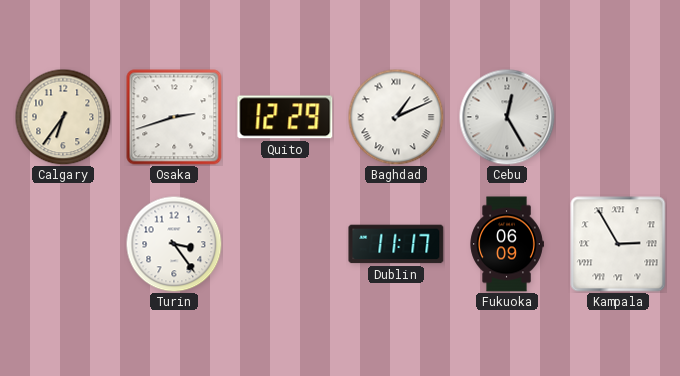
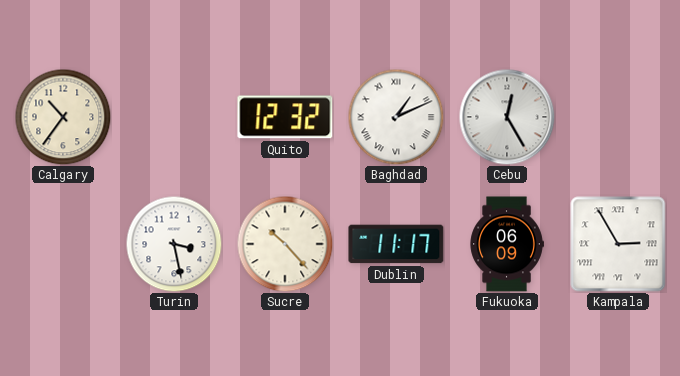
Calgary: 6:36 -> 10:36 (63, 117)
Osaka: 2:42 -> none (174, 117)
Quito: 12:29 -> 12:32 (285, 117)
Turin: 3:24 -> 3:28 (174, 244)
Sucre: none -> 10:23 (285, 244)
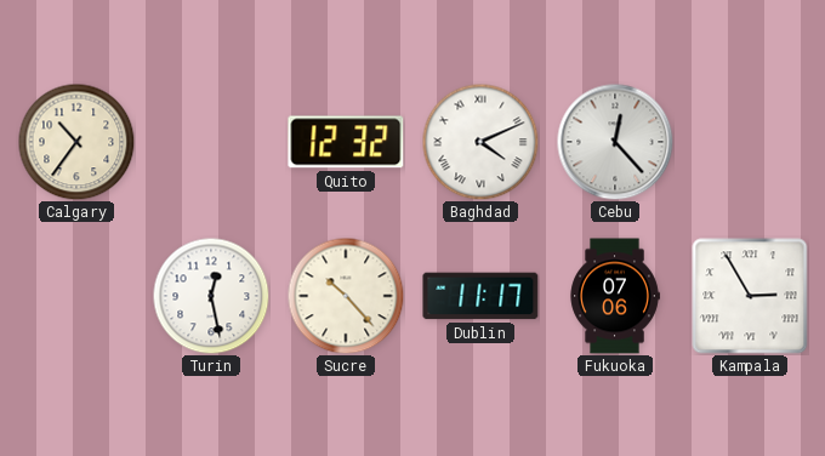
Baghdad: 1:11 -> 4:11 (480, 142)
Cebu: 12:25 -> 12:23 (615, 142)
Turin: 3:28 -> 12:28 (211, 296)
Fukuoka: 06:09 -> 07:06 (615, 296)
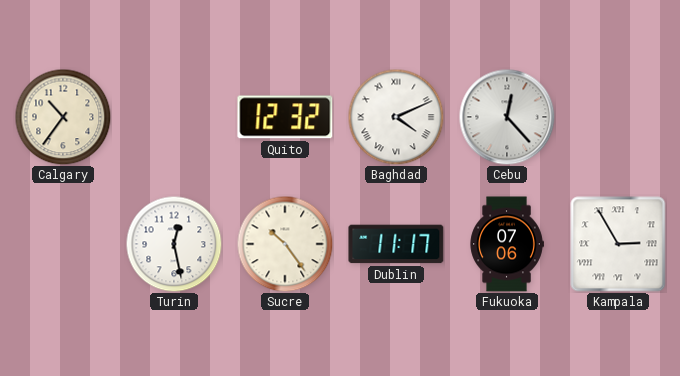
Sucre: 10:23 -> 10:24 (285, 244)
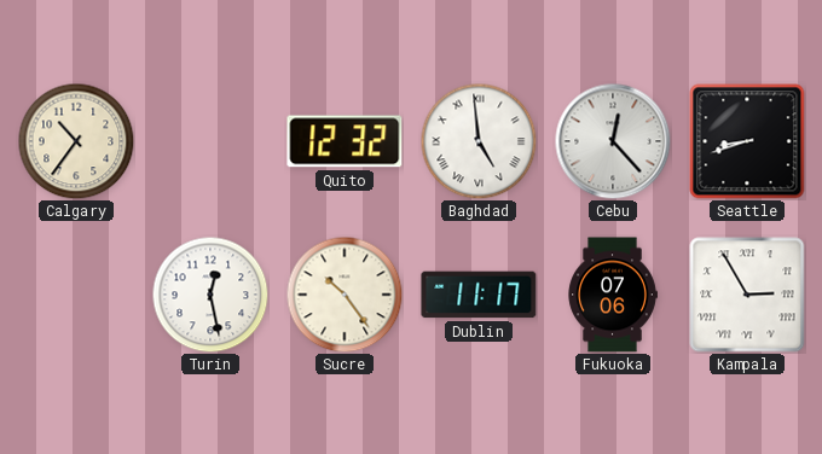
Baghdad: 4:11 -> 4:59 (479, 141)
Seattle: none -> 8:42 (747, 141)
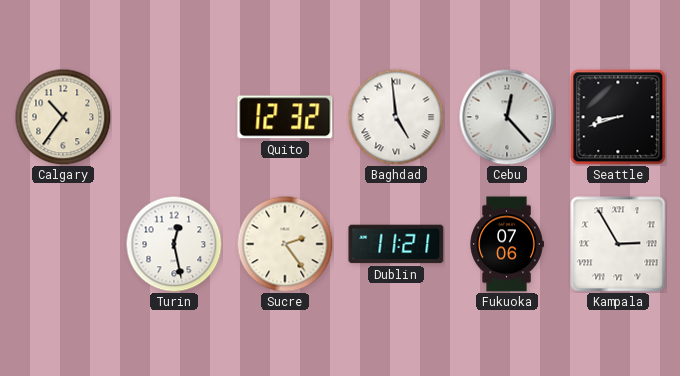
Sucre: 10:24 -> 2:24 (285, 244)
Dublin: 11:17 -> 11:21 (396, 244)
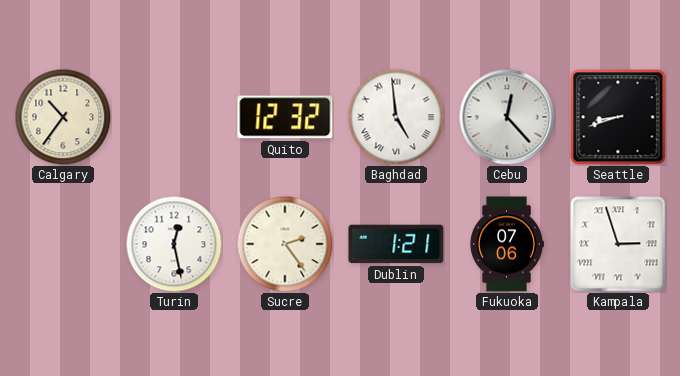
Dublin: 11:21 -> 1:21 (396, 244)
Kampala: 2:55 -> 2:57 (618, 244)
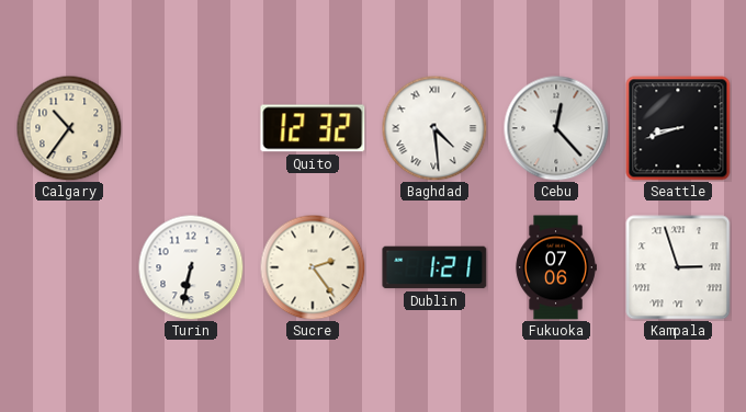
Baghdad: 4:59 -> 4:29 (434, 128)
Turin: 12:28 -> 6:32 (191, 267)
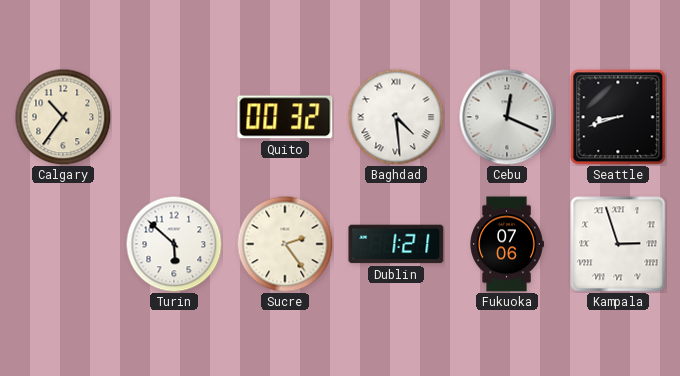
Quito: 12:32 -> 00:32 (285, 117)
Cebu: 12:23 -> 12:19 (507, 117)
Turin: 6:32 -> 5:52 (174, 244)
